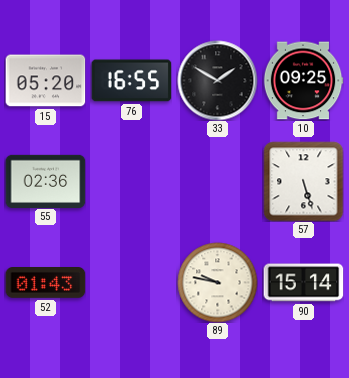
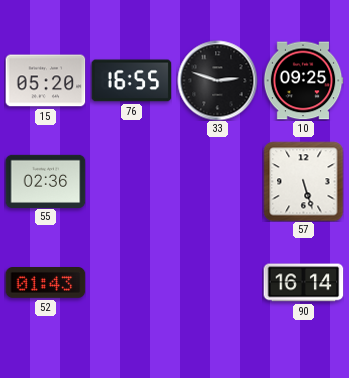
33: 1:50 -> 2:48 (217, 80)
89: 9:47 -> none (217, 282)
90: 15:14 -> 16:14 (303, 283)
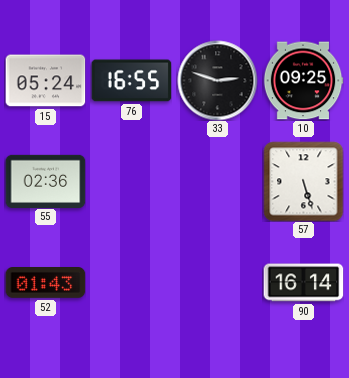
15: 05:20 -> 05:24 (45, 81)
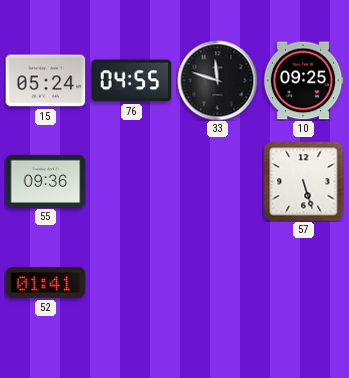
76: 16:55 -> 04:55 (131, 81)
33: 2:48 -> 11:48 (217, 80)
55: 02:36 -> 09:36 (45, 181)
52: 01:43 -> 01:41 (45, 283)
90: 16:14 -> none (303, 283)
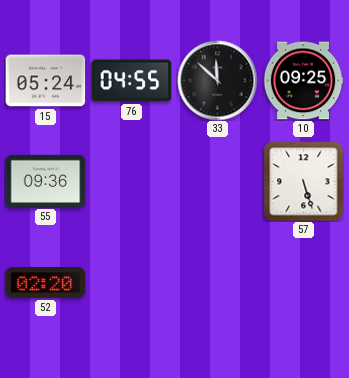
33: 11:48 -> 11:52 (217, 80)
52: 01:41 -> 02:20 (45, 283)
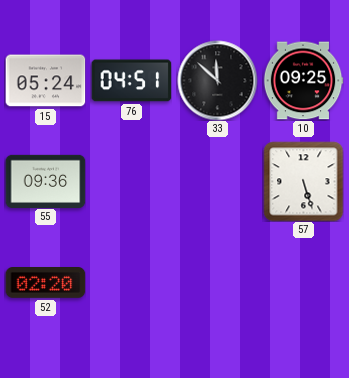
76: 04:55 -> 04:51 (131, 81)
